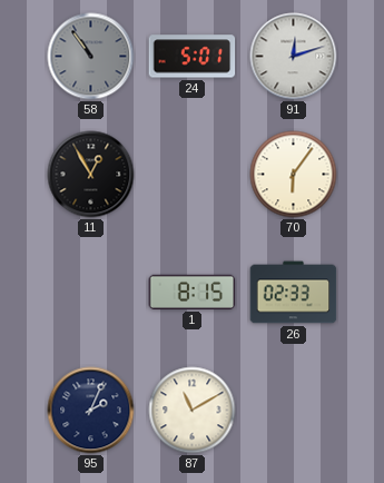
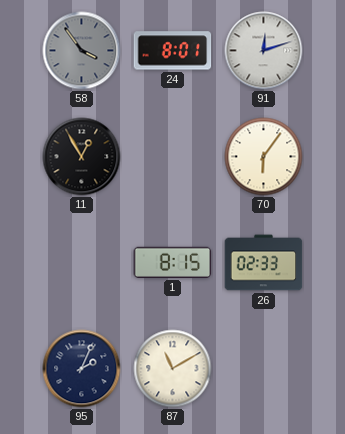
58: 10:54 -> 3:54 (82, 51)
24: 5:01 -> 8:01 (173, 51)
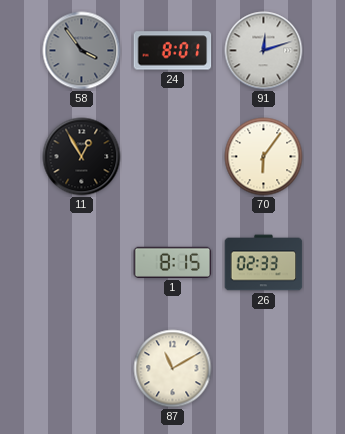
95: 2:04 -> none (82, 369)
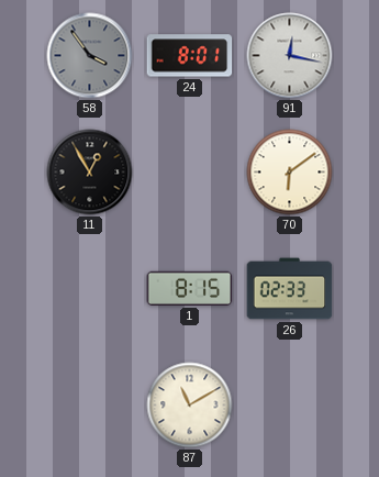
91: 12:12 -> 12:17 (290, 56)
70: 6:06 -> 6:09 (290, 173)
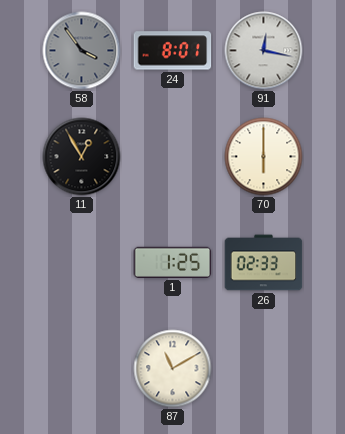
70: 6:09 -> 6:00 (264, 157)
1: 8:15 -> 1:25 (173, 262)
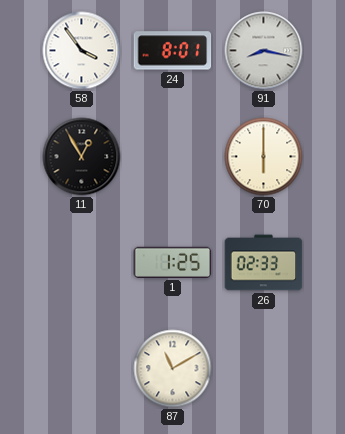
58 dial: grey -> white (82, 51)
91: 12:17 -> 8:17 (264, 51)
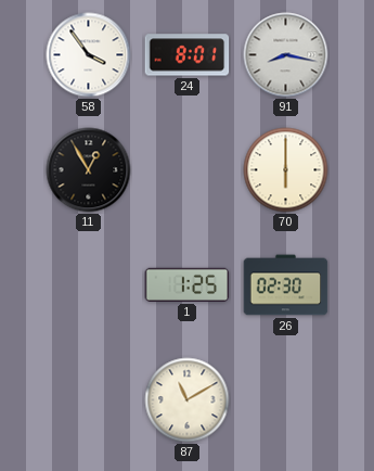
26: 02:33 -> 02:30 (286, 285)
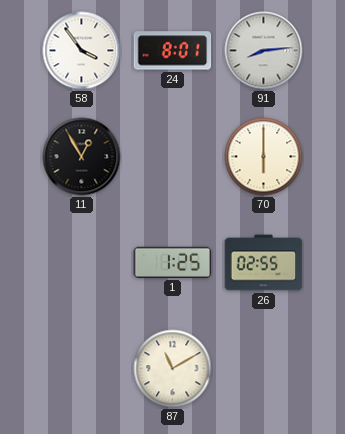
91: 8:17 -> 8:14 (264, 51)
26: 02:30 -> 02:55 (264, 263)
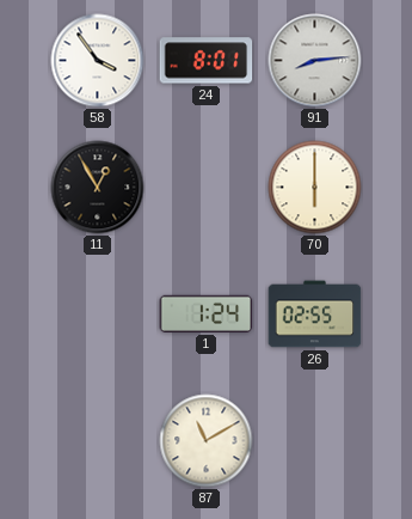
1: 1:25 -> 1:24 (207, 313)
